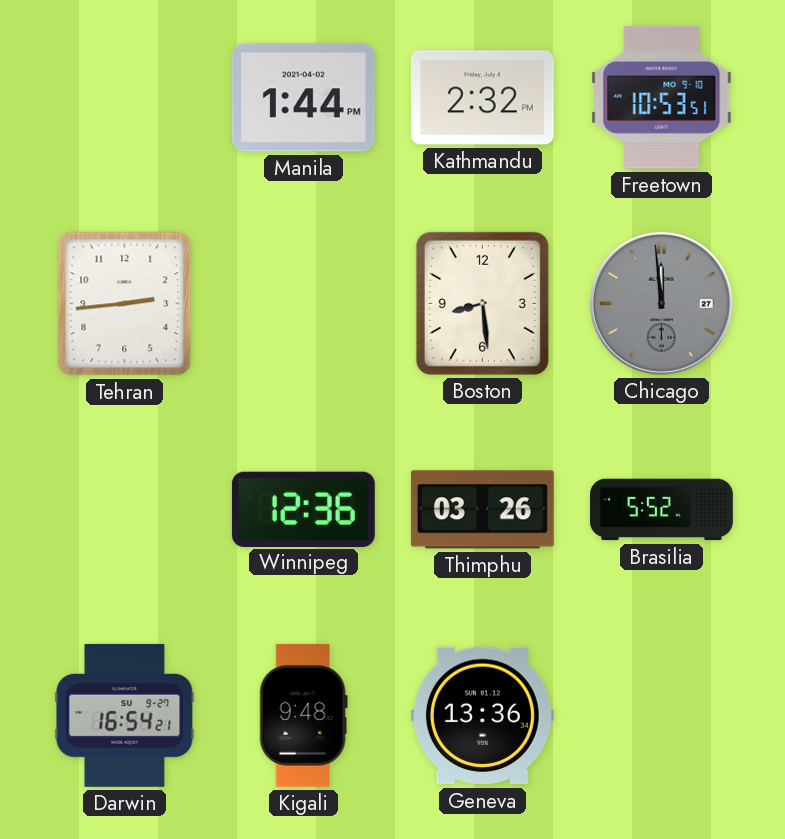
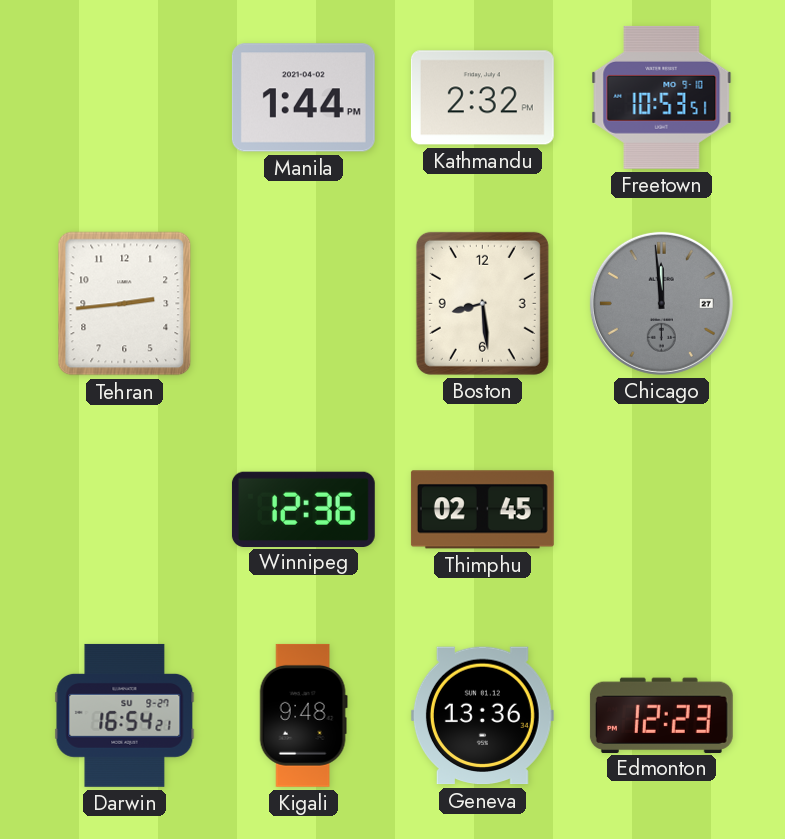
Thimphu: 03:26 -> 02:45 (482, 510)
Brasilia: 5:52 -> none (662, 510)
Edmonton: none -> 12:23 (661, 715)
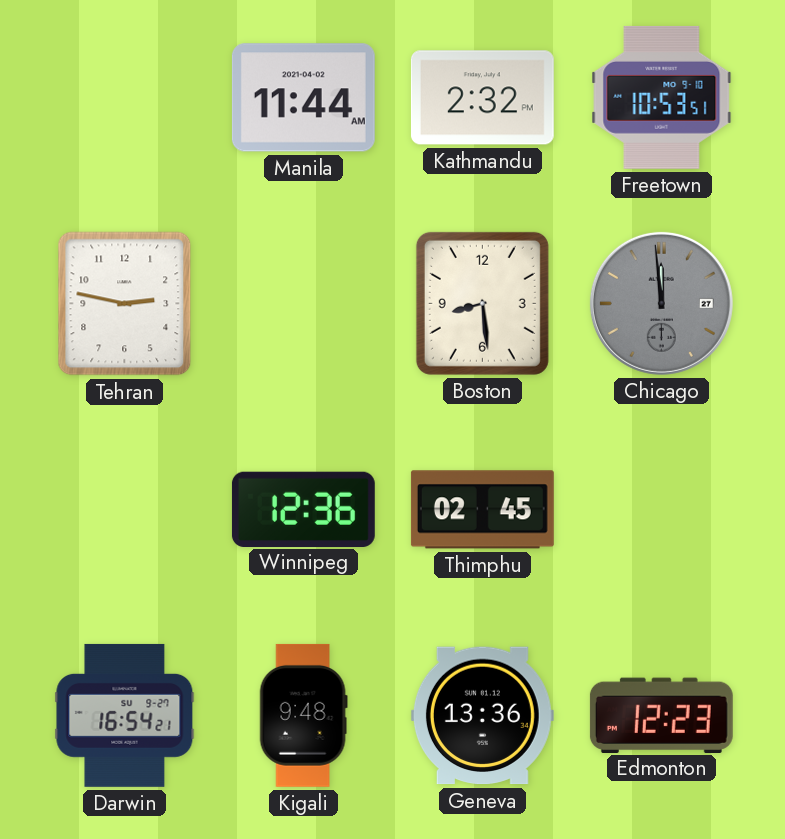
Manila: 1:44 -> 11:44 (303, 98)
Tehran: 2:44 -> 2:47 (125, 304)
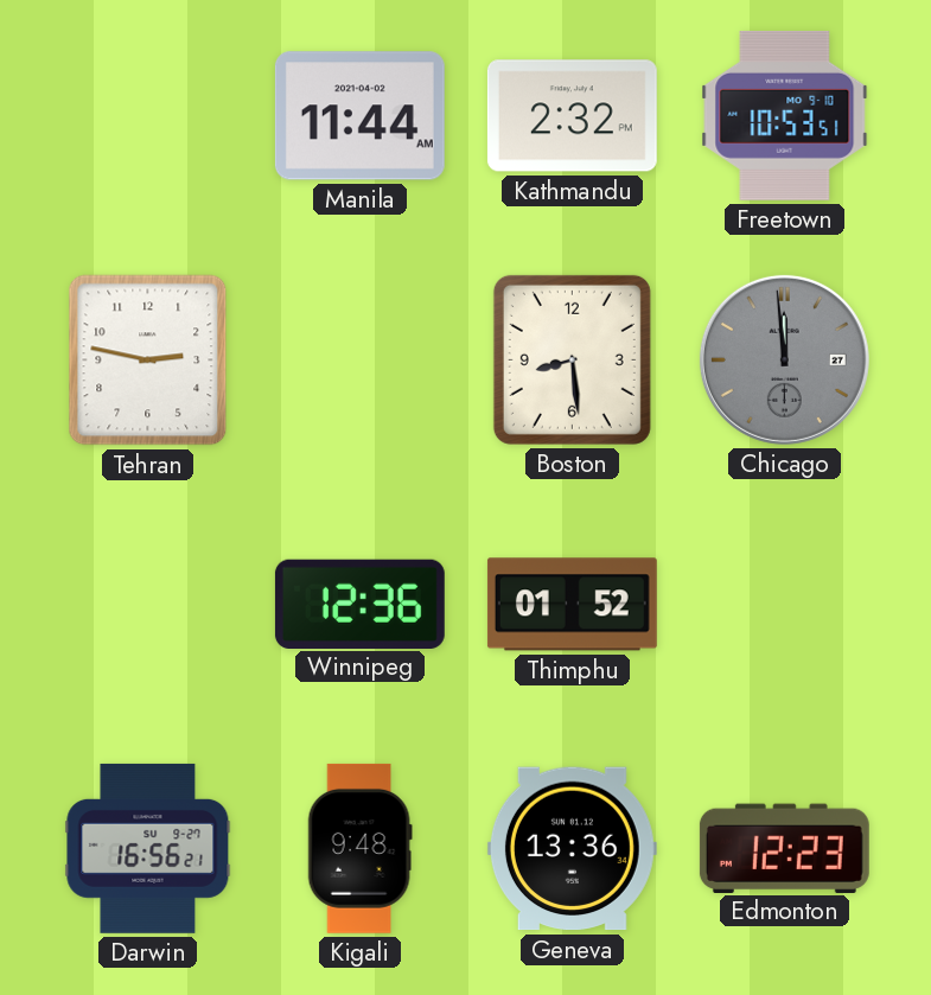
Thimphu: 02:45 -> 01:52 (572, 605)
Darwin: 16:54 -> 16:56 (148, 848)
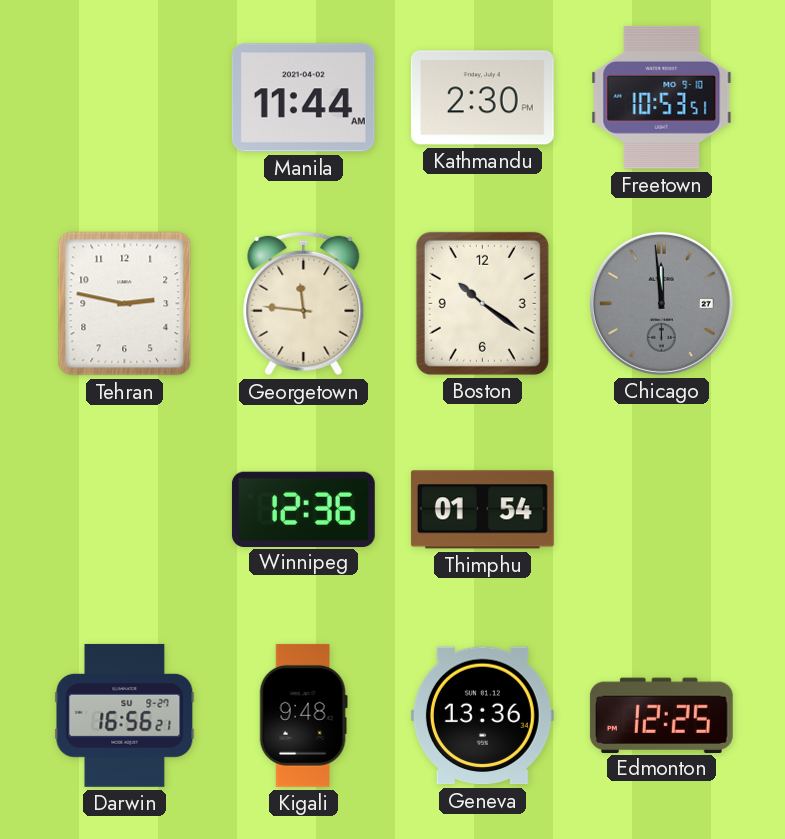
Kathmandu: 2:32 -> 2:30 (482, 98)
Georgetown: none -> 11:46 (304, 304)
Boston: 8:29 -> 10:21 (482, 303)
Thimphu: 01:52 -> 01:54 (482, 510)
Edmonton: 12:23 -> 12:25 (661, 715)
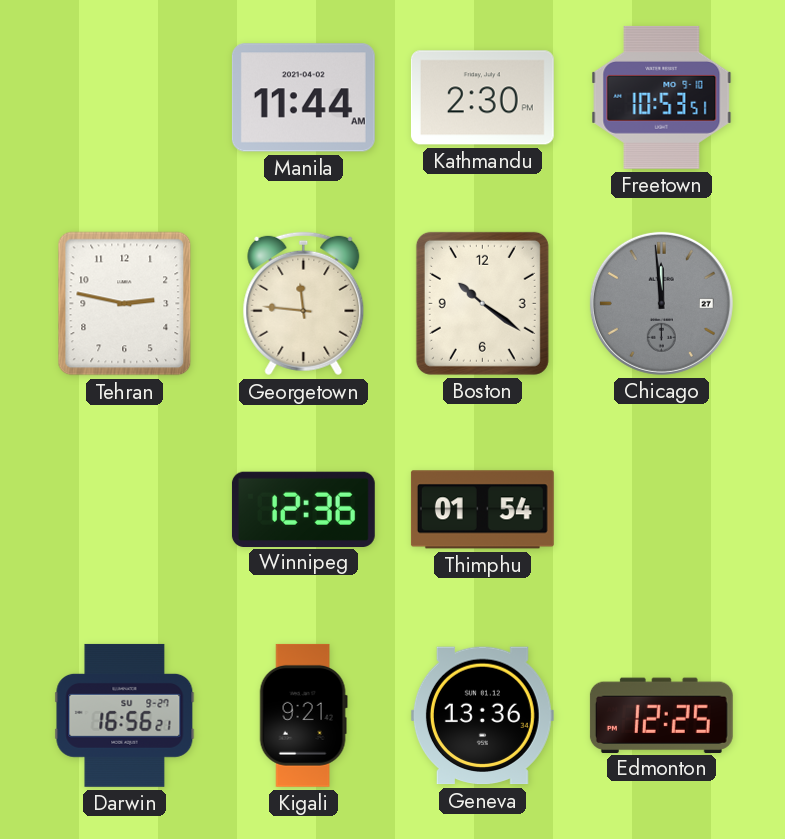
Kigali: 9:48 -> 9:21 (303, 715)
